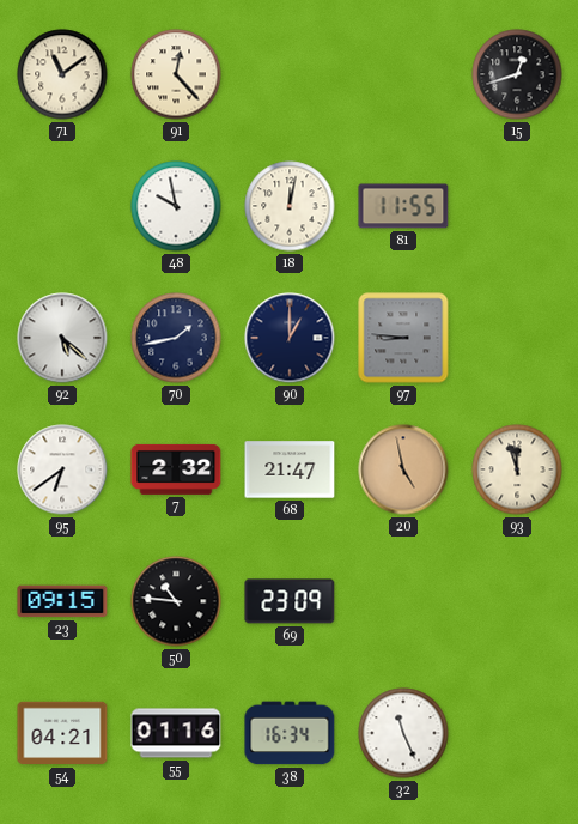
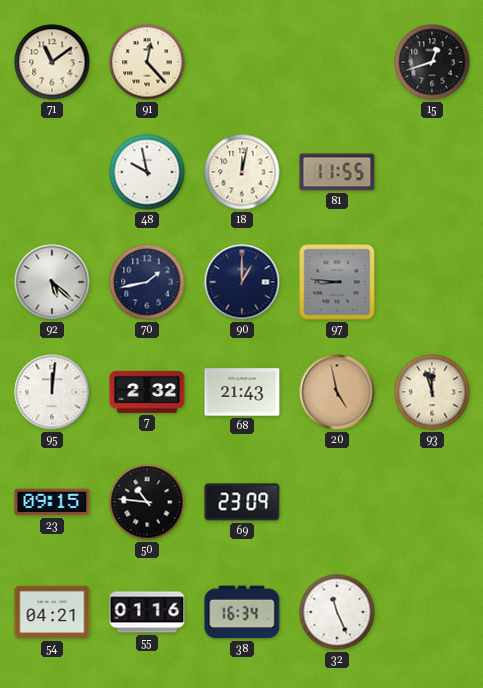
95: 6:39 -> 12:01 (52, 392)
68: 21:47 -> 21:43 (242, 392)
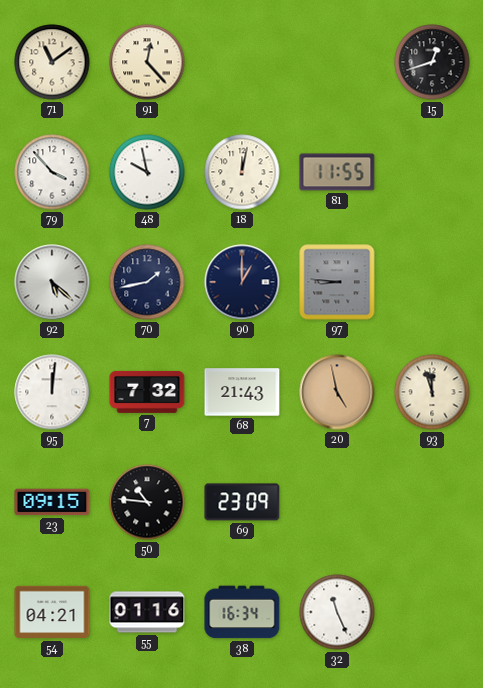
79: none -> 3:53 (52, 172)
7: 2:32 -> 7:32 (147, 392)
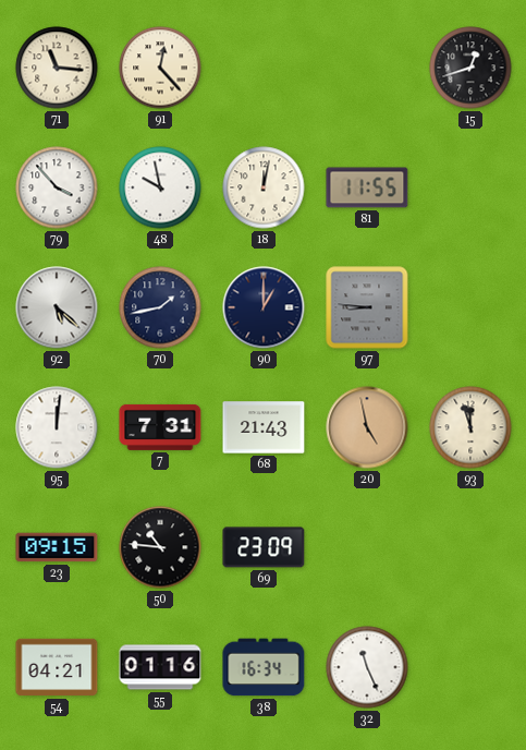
71: 11:09 -> 11:16 (57, 68)
7: 7:32 -> 7:31 (160, 427)
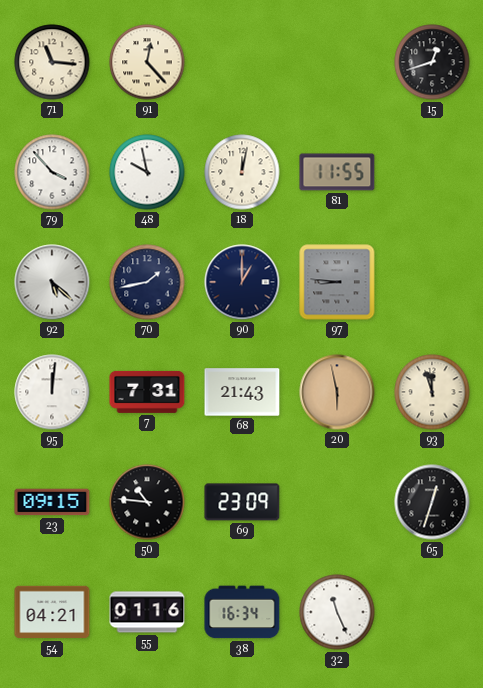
20: 4:58 -> 5:58 (337, 392)
65: none -> 12:33 (432, 502)
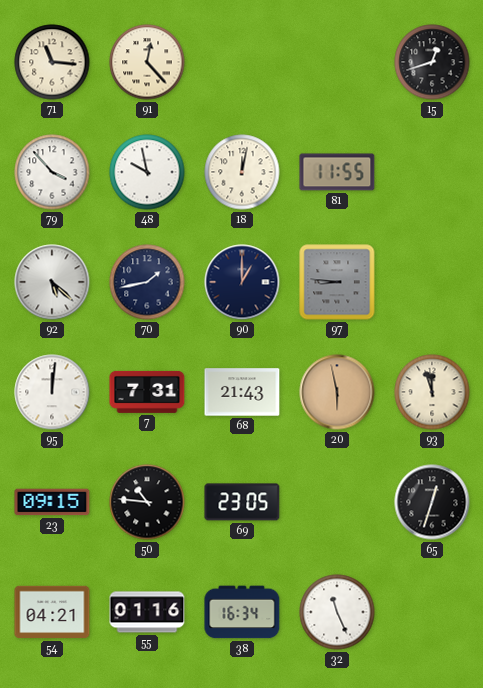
69: 23:09 -> 23:05 (242, 502)
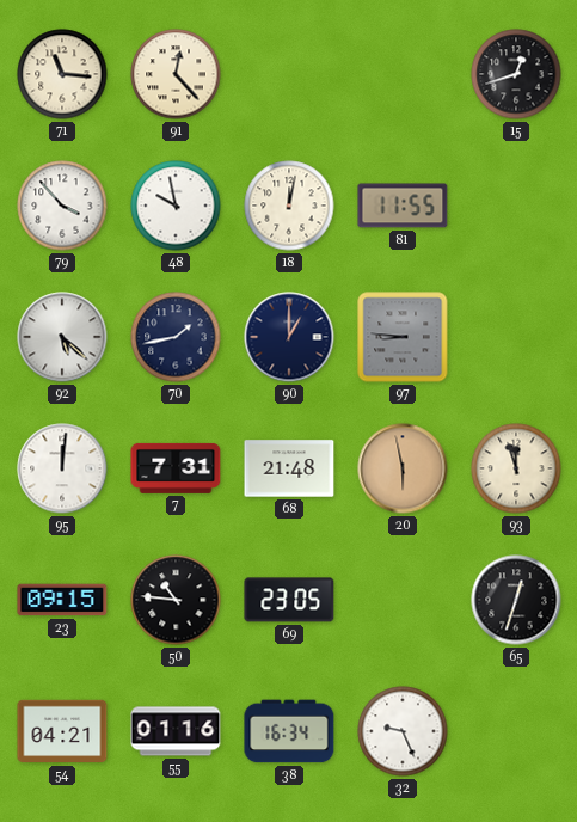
68: 21:43 -> 21:48 (289, 468)
32: 11:26 -> 9:26 (403, 731)
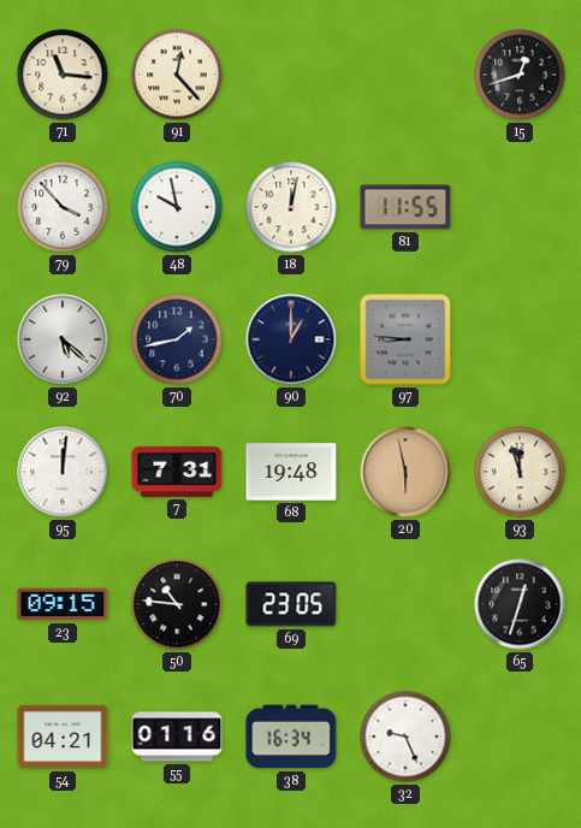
68: 21:48 -> 19:48 (291, 472)
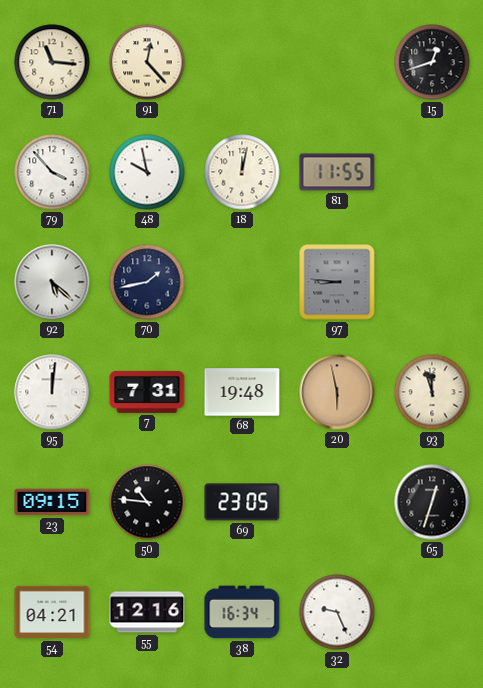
90: 1:00 -> none (291, 339)
55: 01:16 -> 12:16 (147, 612)
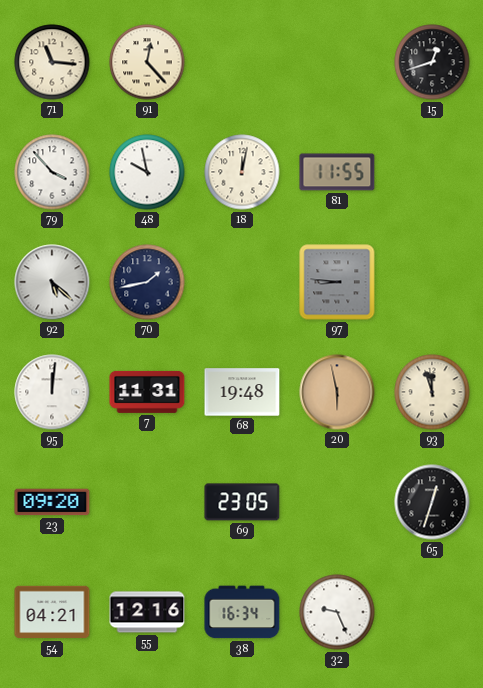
7: 7:31 -> 11:31 (147, 392)
23: 09:15 -> 09:20 (52, 502)
50: 10:46 -> none (147, 502)
